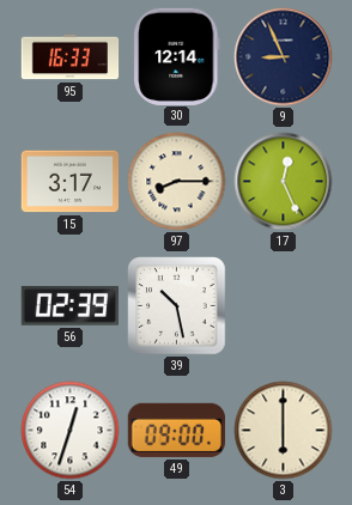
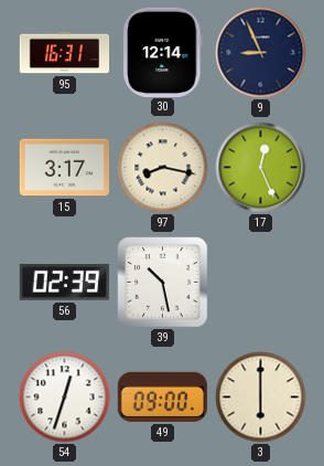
95: 16:33 -> 16:31 (65, 53)
97: 8:15 -> 8:17 (163, 168)
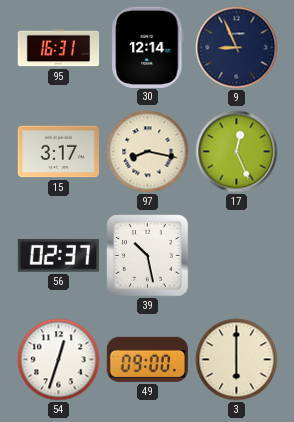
56: 02:39 -> 02:37 (58, 256)
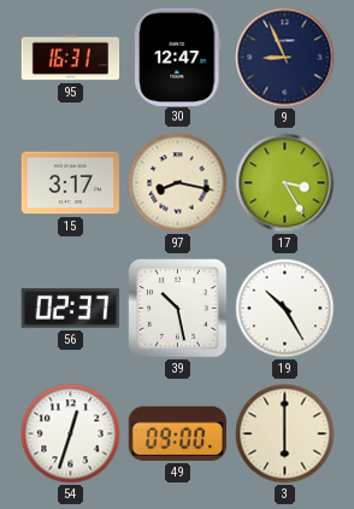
30: 12:14 -> 12:47 (178, 57)
17: 12:26 -> 3:25 (285, 183)
19: none -> 10:25 (285, 309)
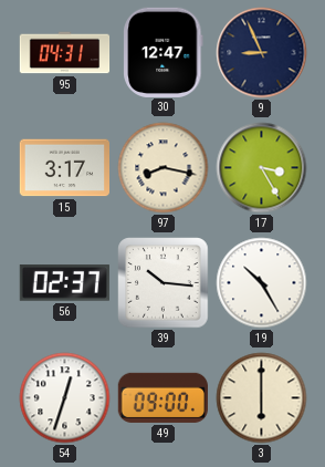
95: 16:31 -> 04:31 (65, 53)
39: 10:28 -> 10:16 (164, 283)
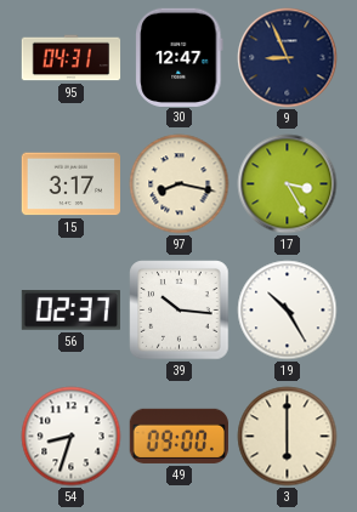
54: 12:33 -> 8:33 (72, 437)
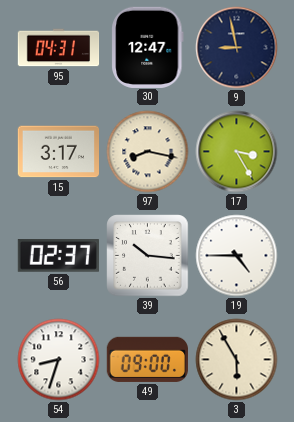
9: 8:56 -> 8:58 (237, 48)
19: 10:25 -> 4:45 (237, 256)
3: 6:00 -> 5:55 (237, 360)
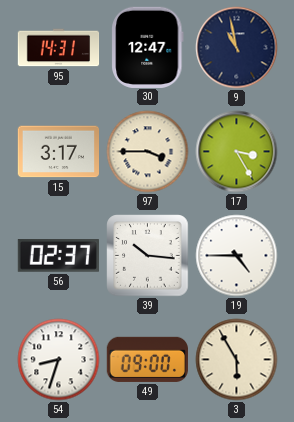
95: 04:31 -> 14:31 (59, 48)
9: 8:58 -> 10:58 (237, 48)
97: 8:17 -> 3:45 (148, 152)
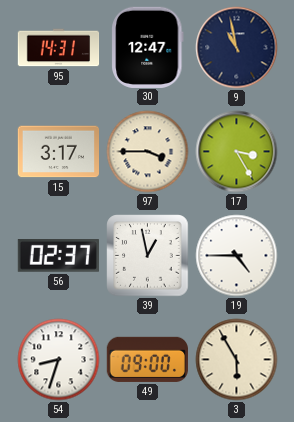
39: 10:16 -> 12:58 (148, 256)
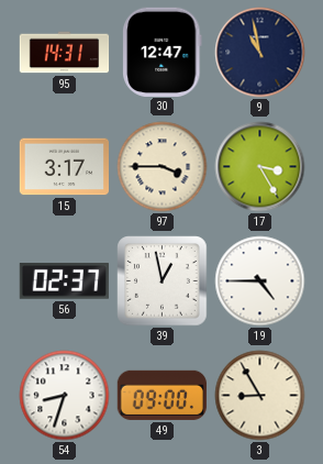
3: 5:55 -> 8:55 (260, 396)
